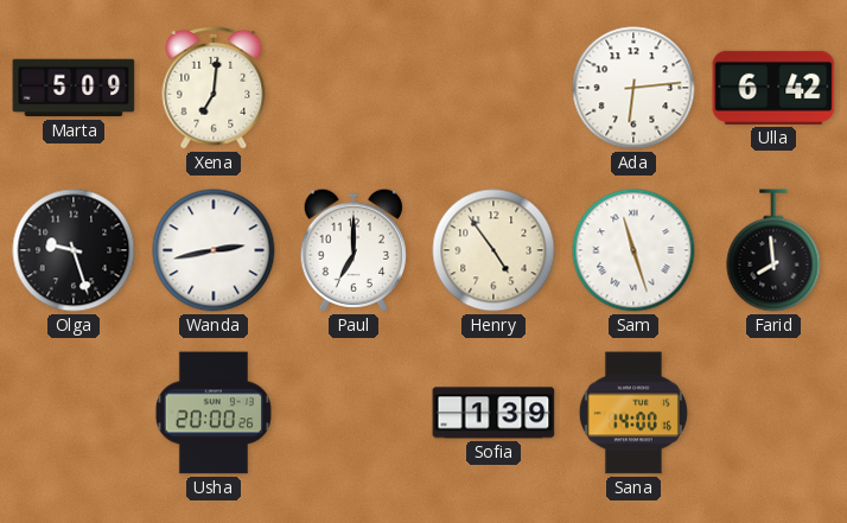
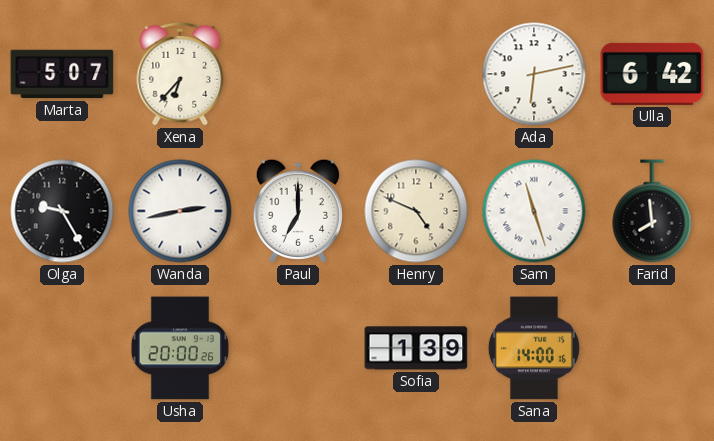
Marta: 5:09 -> 5:07 (62, 74)
Xena: 7:01 -> 6:37 (180, 74)
Ada: 6:14 -> 6:13 (534, 74)
Olga: 9:27 -> 9:25 (62, 211)
Henry: 4:54 -> 4:49 (416, 211)
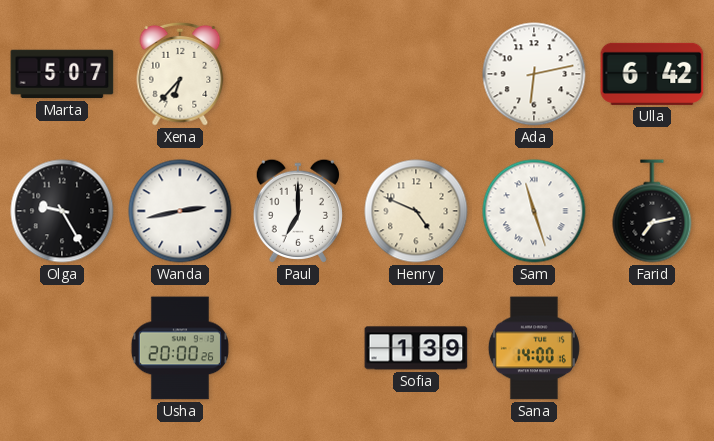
Farid: 7:59 -> 7:13 (652, 211)
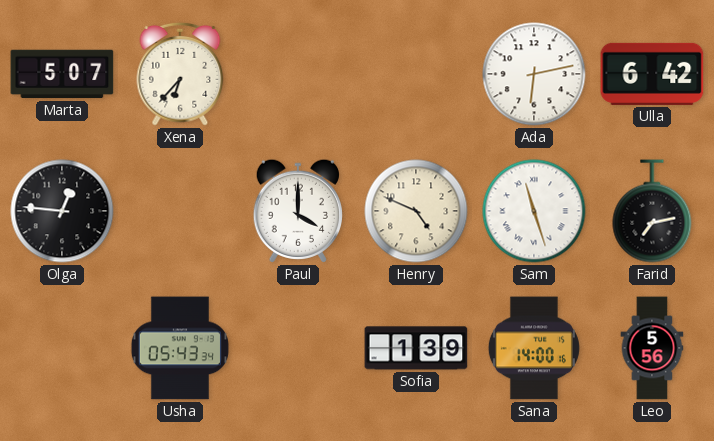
Olga: 9:25 -> 12:46 (62, 211)
Wanda: 2:43 -> none (180, 211)
Paul: 7:00 -> 4:00 (297, 211)
Usha: 20:00 -> 05:43 (180, 348)
Leo: none -> 5:56 (652, 348)
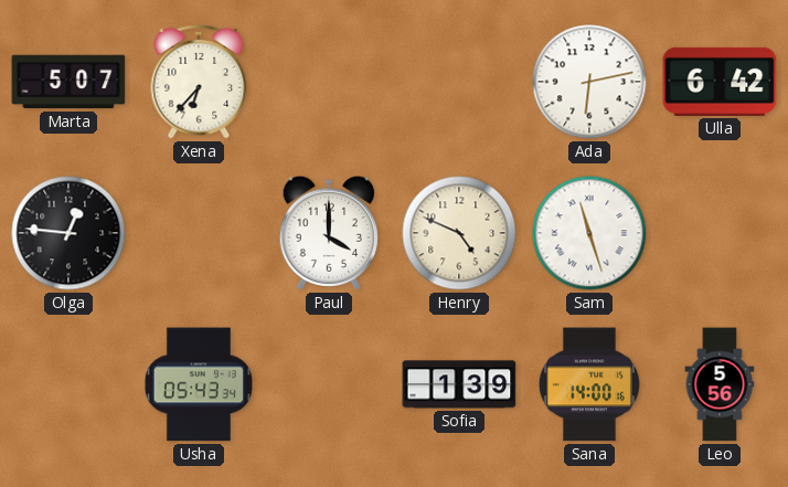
Farid: 7:13 -> none (652, 211)
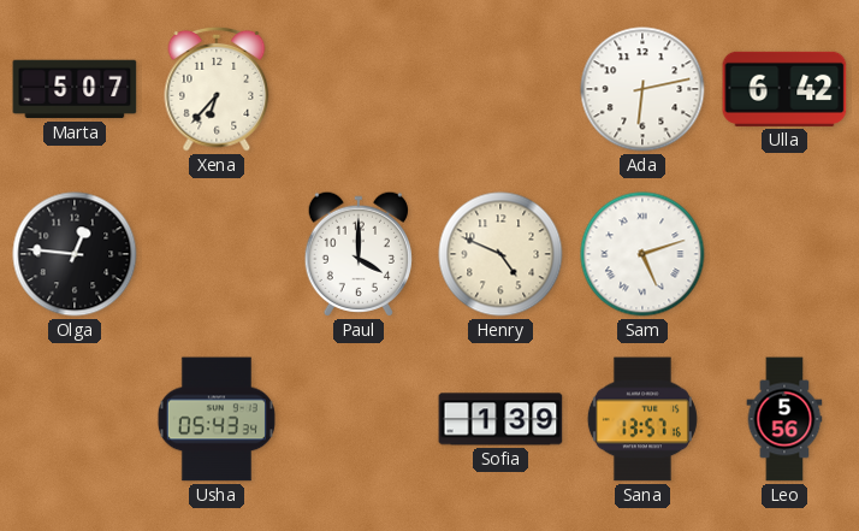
Sam: 11:27 -> 5:12 (642, 254)
Sana: 14:00 -> 13:57 (642, 419)
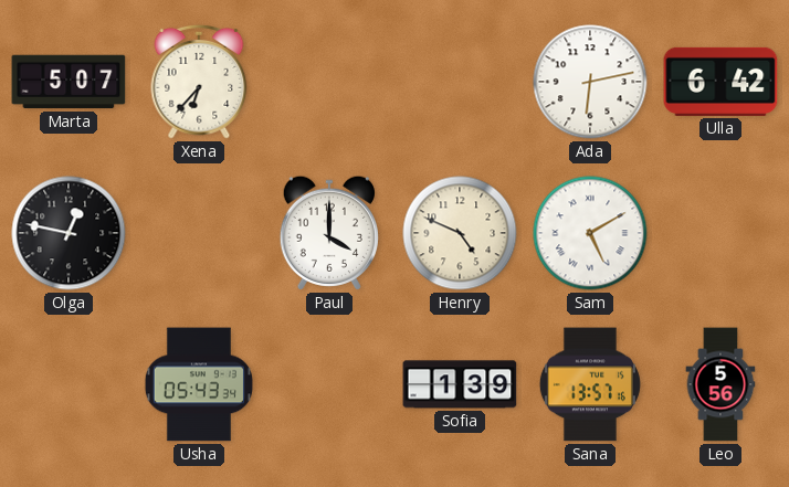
Olga: 12:46 -> 12:47 (69, 233)
Sam: 5:12 -> 5:10 (590, 233)
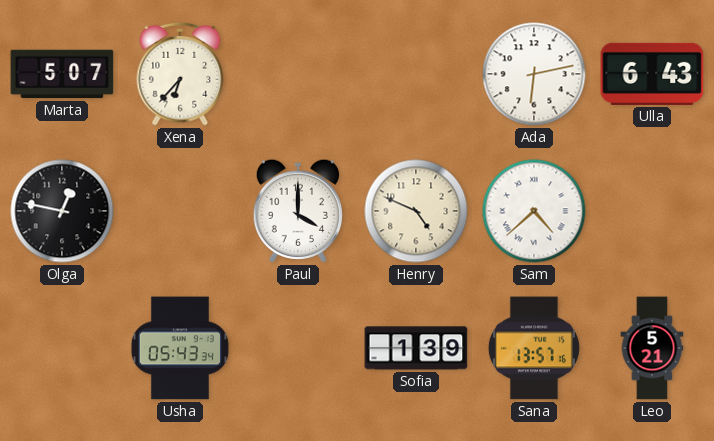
Ulla: 6:42 -> 6:43 (652, 74)
Sam: 5:10 -> 4:38 (534, 211)
Leo: 5:56 -> 5:21 (652, 348)
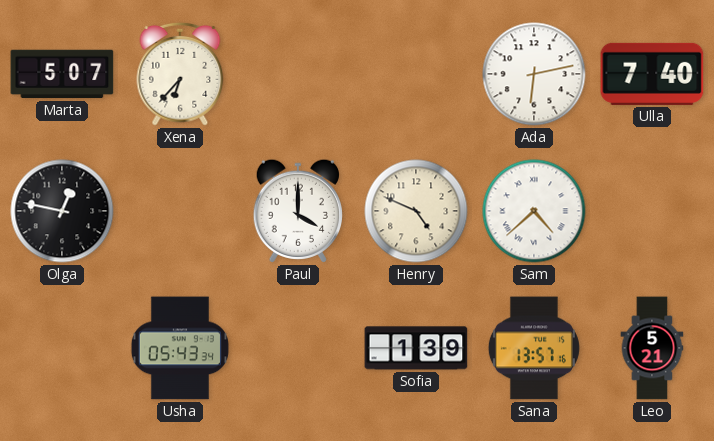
Ulla: 6:43 -> 7:40 (652, 74)
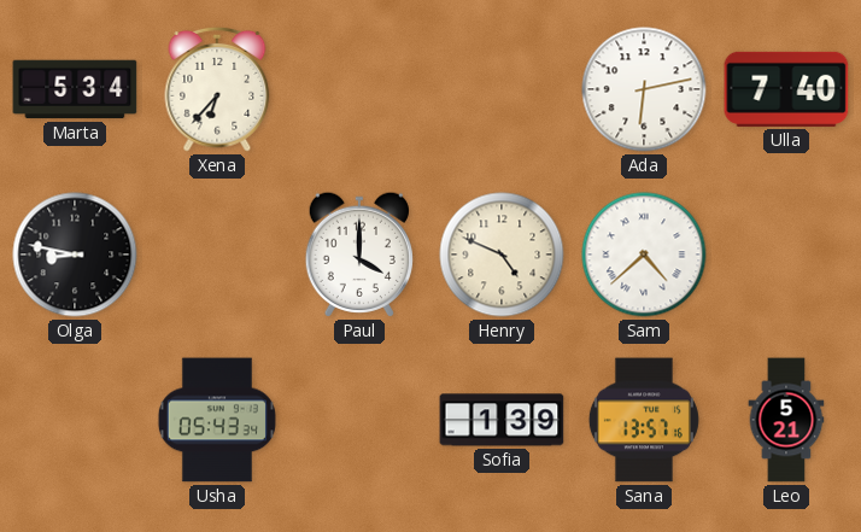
Marta: 5:07 -> 5:34 (75, 89)
Olga: 12:47 -> 8:47 (75, 255)
